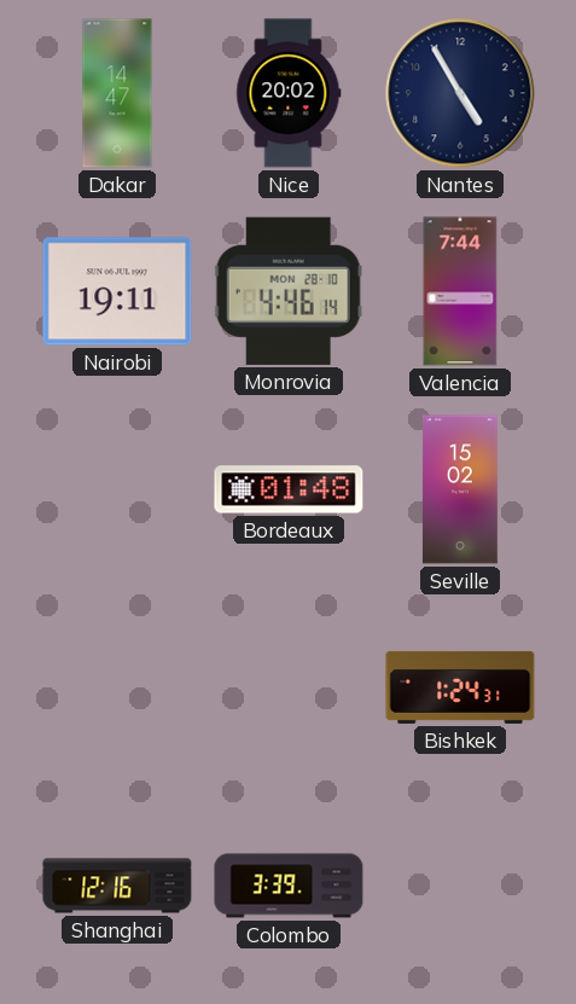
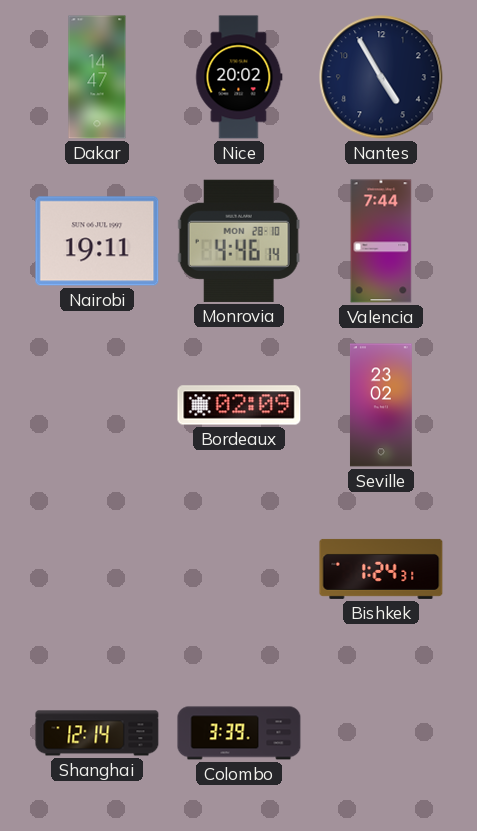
Bordeaux: 01:48 -> 02:09 (239, 405)
Seville: 15:02 -> 23:02 (381, 405)
Shanghai: 12:16 -> 12:14 (97, 733)
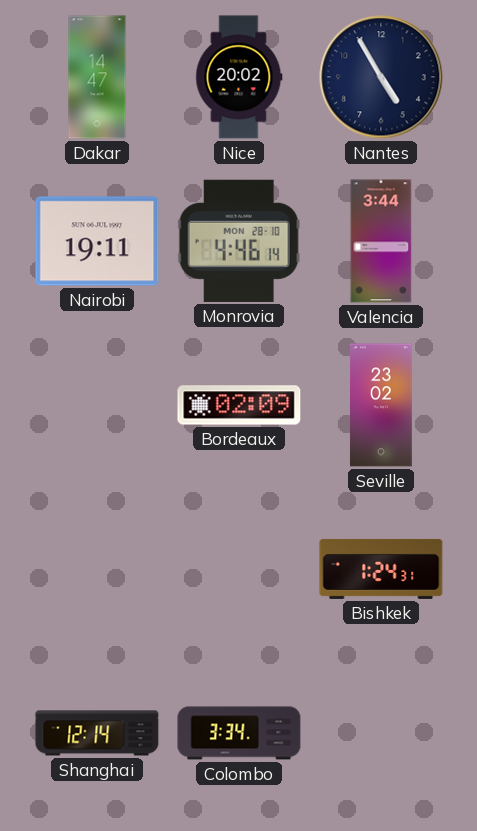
Valencia: 7:44 -> 3:44 (381, 241)
Colombo: 3:39 -> 3:34 (239, 733)
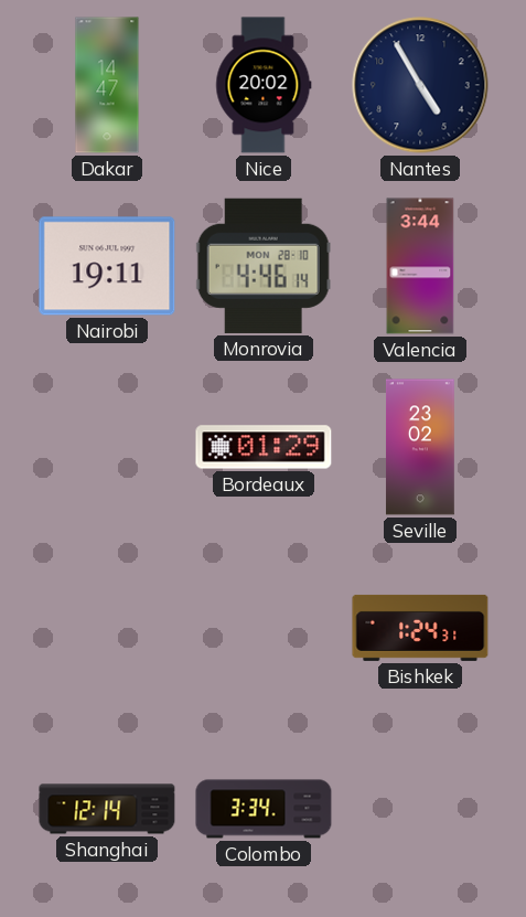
Bordeaux: 02:09 -> 01:29 (264, 447)
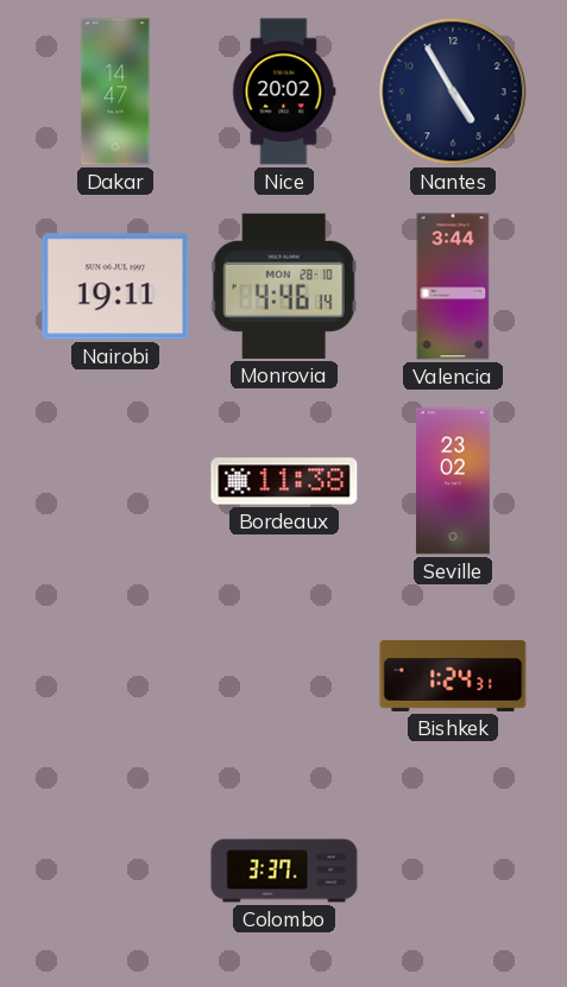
Bordeaux: 01:29 -> 11:38 (284, 481)
Shanghai: 12:14 -> none (107, 809)
Colombo: 3:34 -> 3:37 (284, 871)
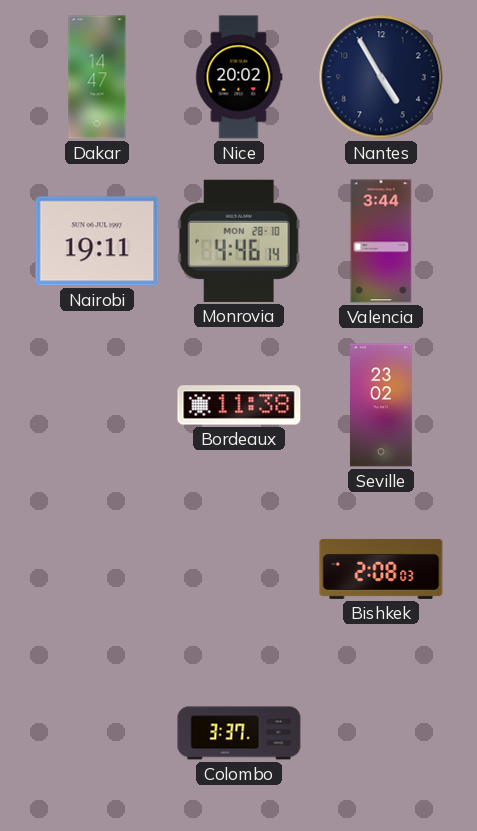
Bishkek: 1:24 -> 2:08 (381, 569)
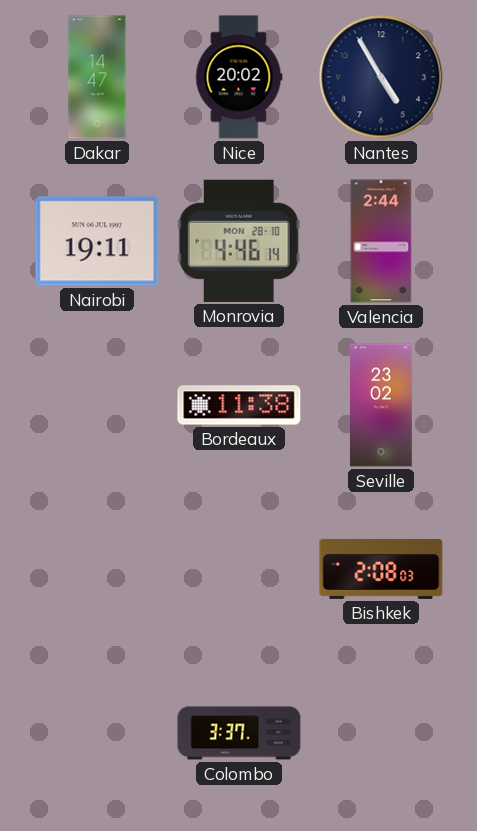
Valencia: 3:44 -> 2:44 (381, 241)
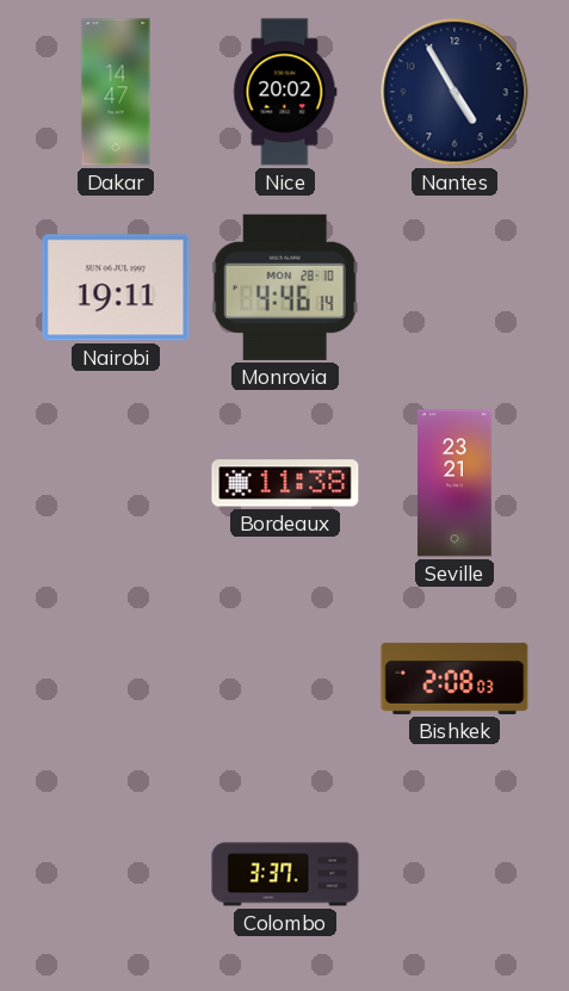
Valencia: 2:44 -> none (381, 241)
Seville: 23:02 -> 23:21 (454, 483)
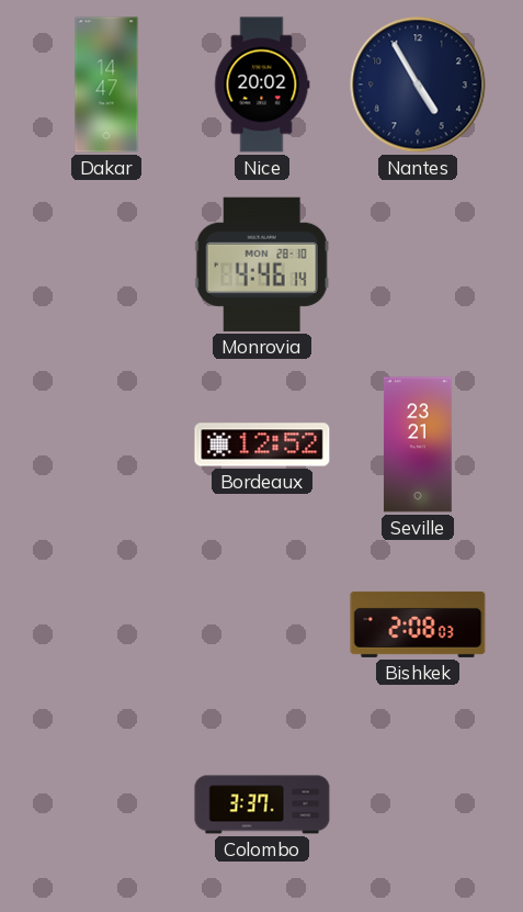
Nairobi: 19:11 -> none (116, 287)
Bordeaux: 11:38 -> 12:52 (262, 444)
